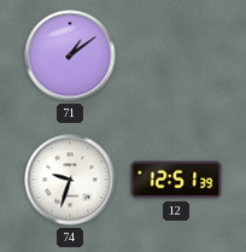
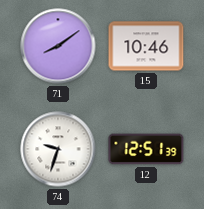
71: 1:09 -> 8:09 (58, 46)
15: none -> 10:46 (146, 46)
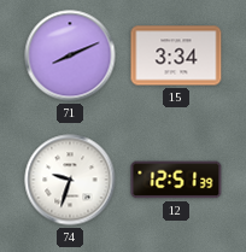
71: 8:09 -> 8:11 (70, 55)
15: 10:46 -> 3:34 (176, 55)
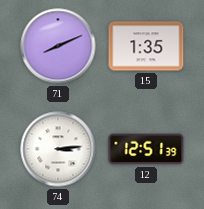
15: 3:34 -> 1:35 (146, 46)
74: 9:33 -> 3:14 (58, 149)
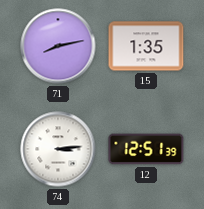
71: 8:11 -> 8:13 (58, 46)
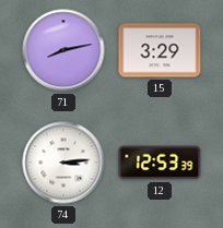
15: 1:35 -> 3:29 (160, 50)
12: 12:51 -> 12:53 (160, 163)
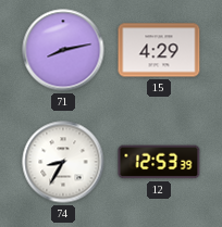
15: 3:29 -> 4:29 (159, 50)
74: 3:14 -> 8:35 (63, 162)
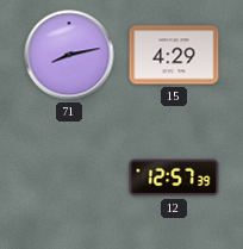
74: 8:35 -> none (63, 162)
12: 12:53 -> 12:57 (174, 178)
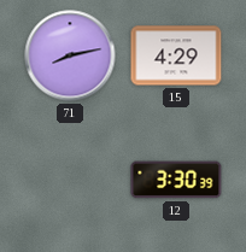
12: 12:57 -> 3:30 (176, 180)
